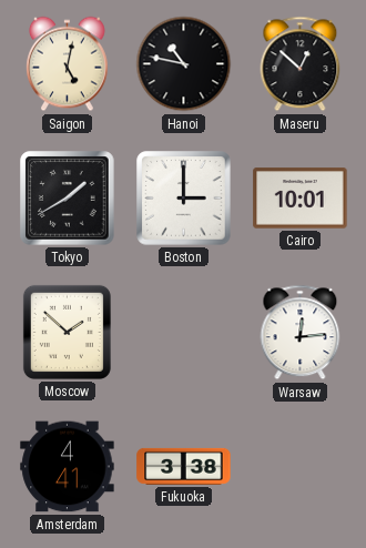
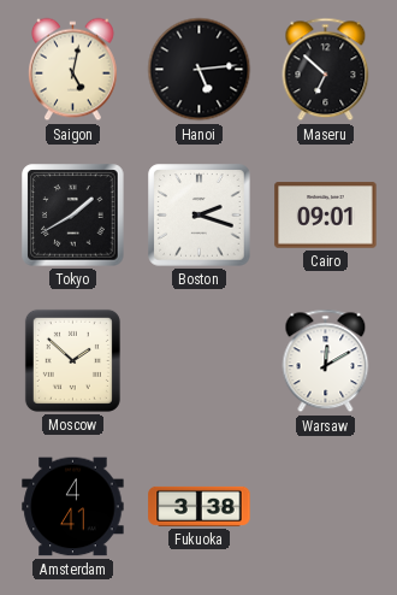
Hanoi: 10:47 -> 5:14 (200, 70)
Maseru: 12:52 -> 6:52 (326, 70)
Boston: 3:00 -> 2:18 (200, 216)
Cairo: 10:01 -> 09:01 (326, 216)
Warsaw: 12:14 -> 12:10 (326, 361)
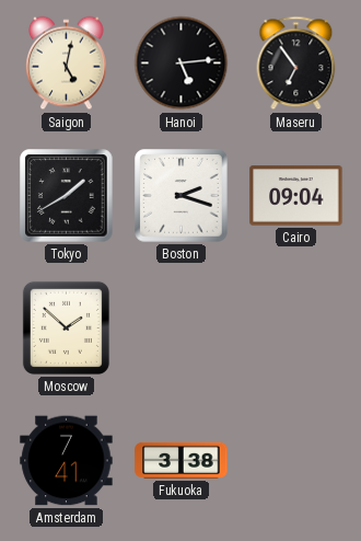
Maseru: 6:52 -> 6:54 (296, 64)
Cairo: 09:01 -> 09:04 (296, 196)
Warsaw: 12:10 -> none (326, 361)
Amsterdam: 4:41 -> 7:41 (67, 461)
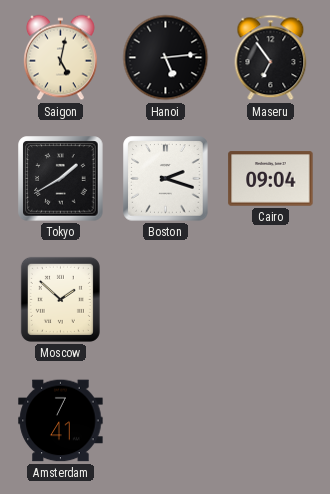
Fukuoka: 3:38 -> none (182, 460)
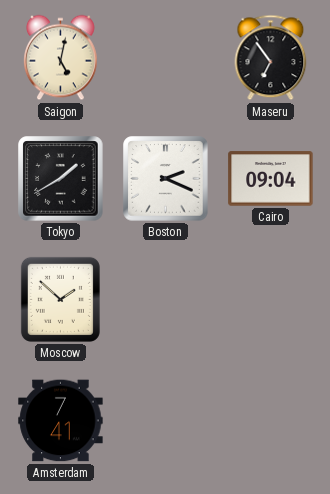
Hanoi: 5:14 -> none (166, 58)
Boston: 2:18 -> 2:19 (166, 179)
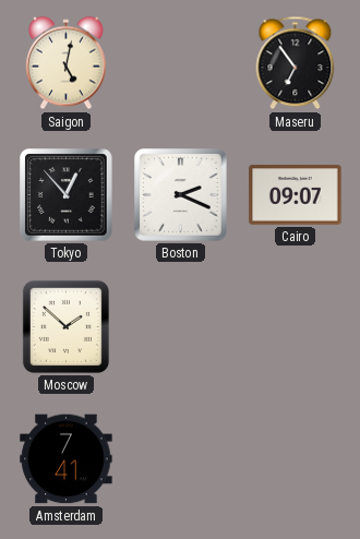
Tokyo: 1:40 -> 12:53 (67, 195)
Cairo: 09:04 -> 09:07 (296, 195)
